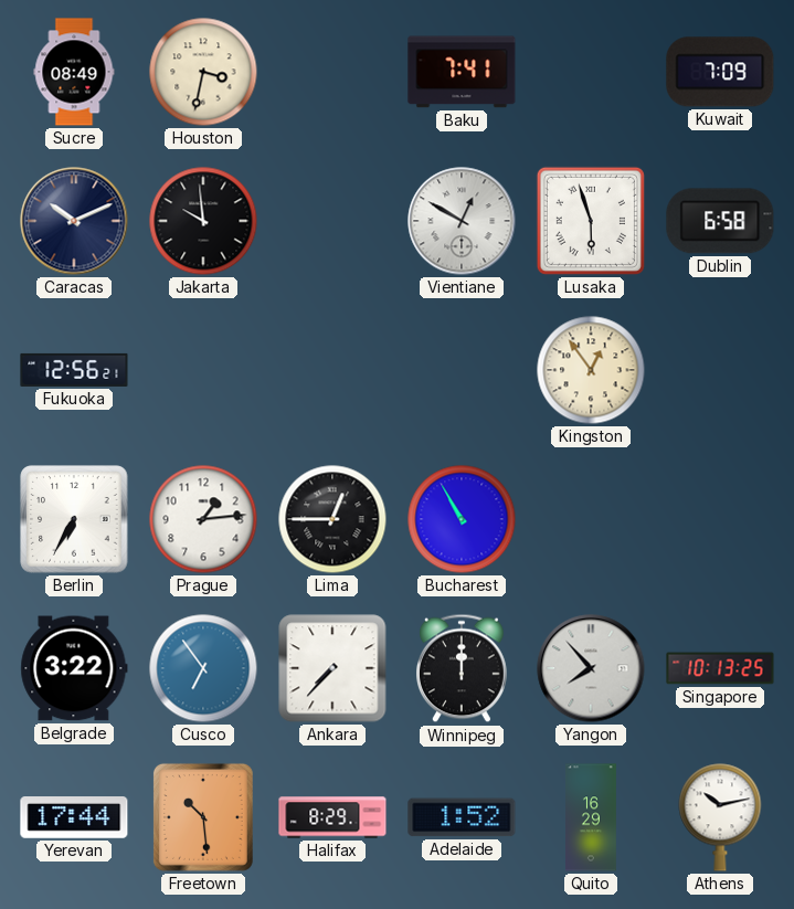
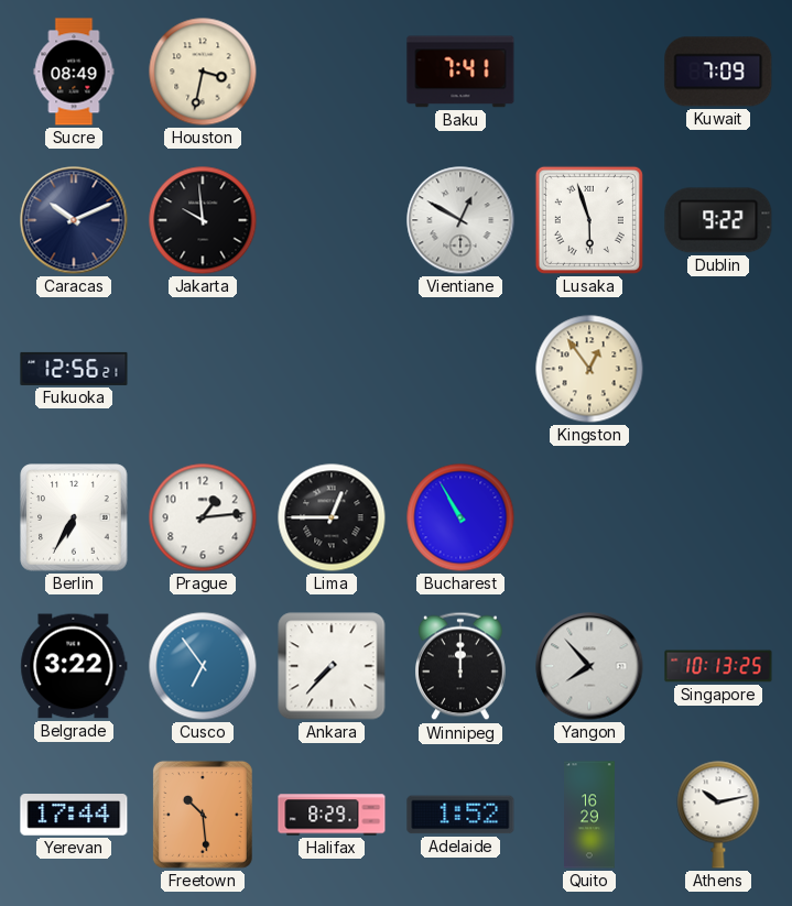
Dublin: 6:58 -> 9:22 (718, 220)
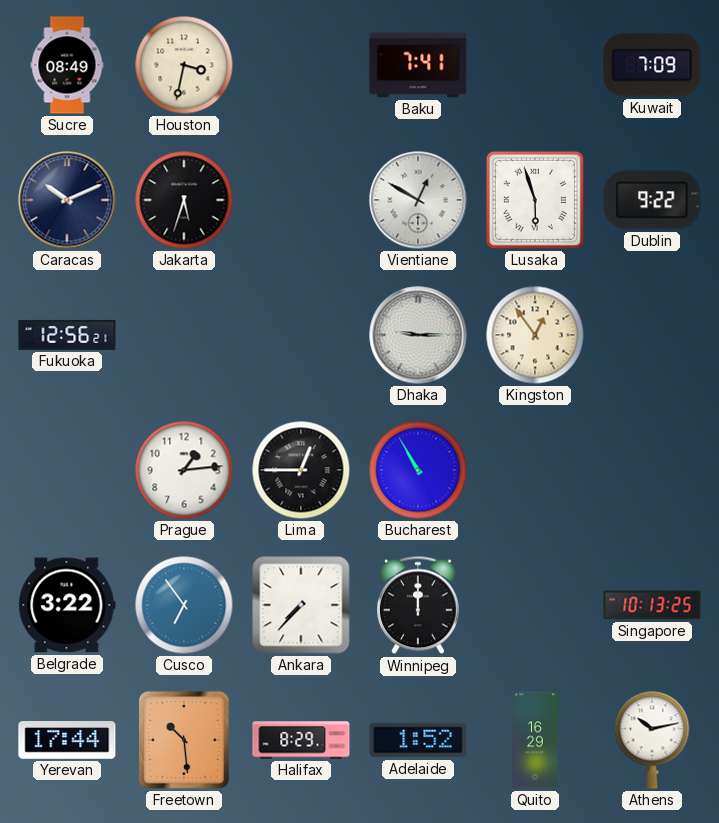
Jakarta: 9:59 -> 5:33 (184, 200)
Dhaka: none -> 9:15 (418, 335)
Berlin: 6:35 -> none (74, 517)
Yangon: 7:53 -> none (589, 666)
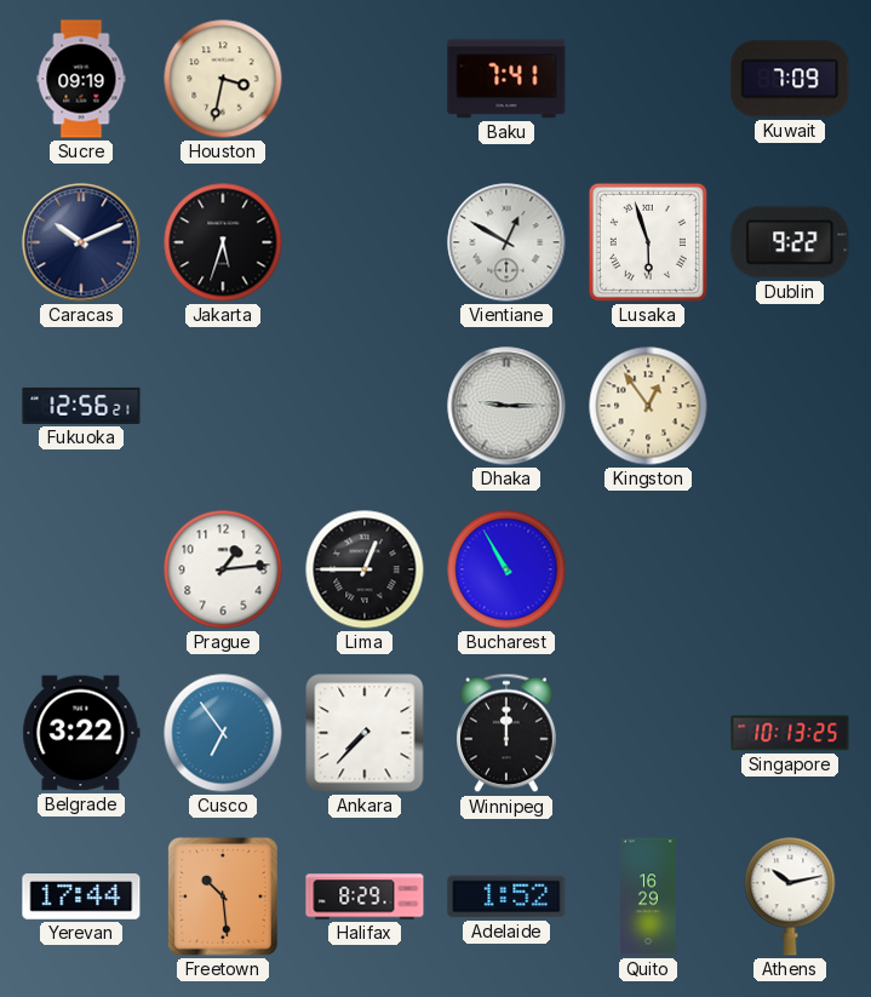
Sucre: 08:49 -> 09:19 (81, 79)
